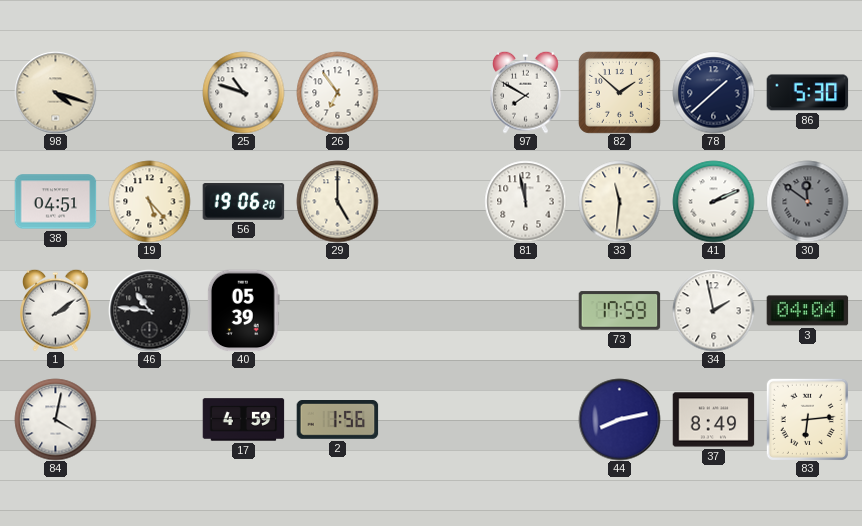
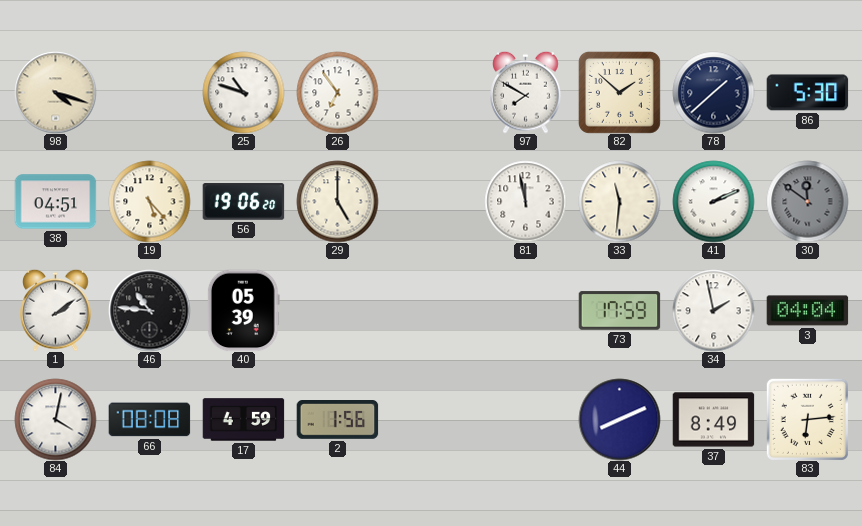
66: none -> 08:08 (149, 420)
44: 8:13 -> 8:11 (619, 419)
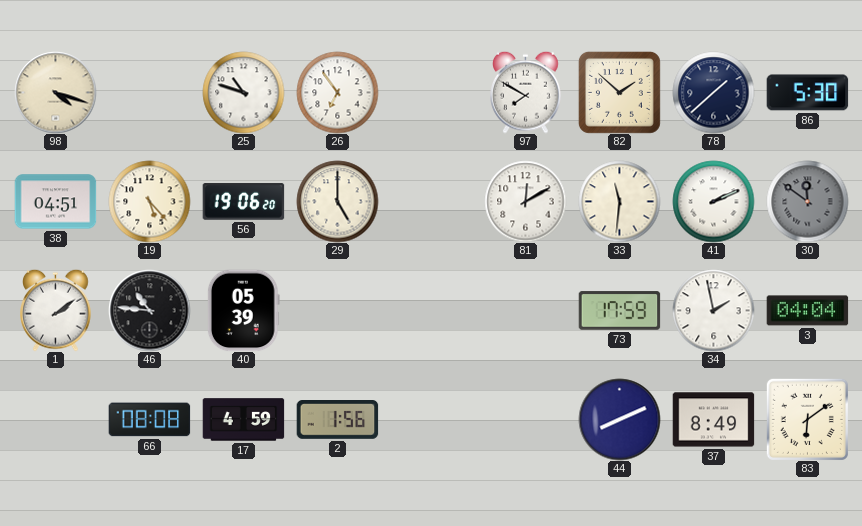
81: 11:58 -> 12:10 (525, 201)
84: 4:02 -> none (55, 419)
83: 6:14 -> 6:09 (807, 419)
